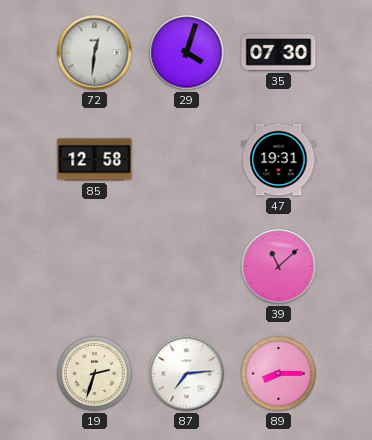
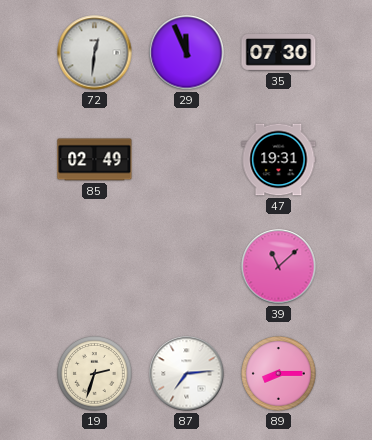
29: 4:03 -> 11:56 (187, 53)
85: 12:58 -> 02:49 (95, 160)
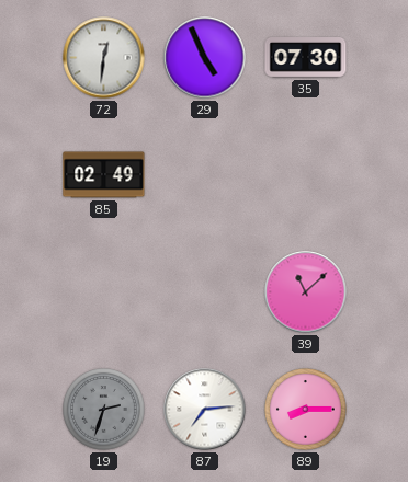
29: 11:56 -> 4:56 (205, 58)
47: 19:31 -> none (279, 160)
19 dial: cream -> grey (104, 410)
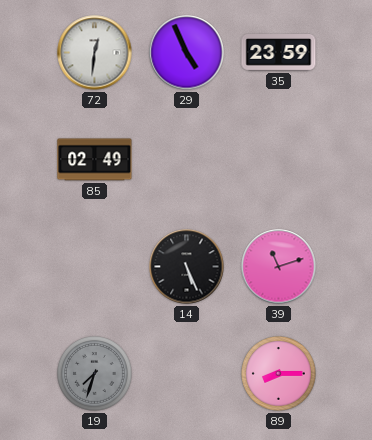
35: 07:30 -> 23:59 (279, 53)
14: none -> 5:26 (187, 267)
39: 11:08 -> 11:12 (279, 267)
19: 2:33 -> 7:33 (95, 374)
87: 7:14 -> none (205, 410)
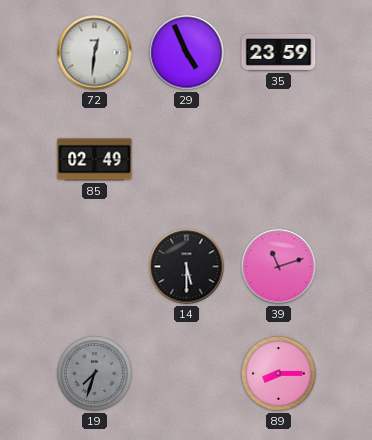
14: 5:26 -> 5:30 (187, 267)
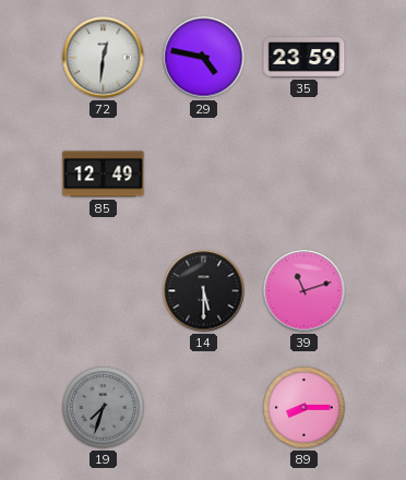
29: 4:56 -> 4:47 (204, 58)
85: 02:49 -> 12:49 (104, 175)
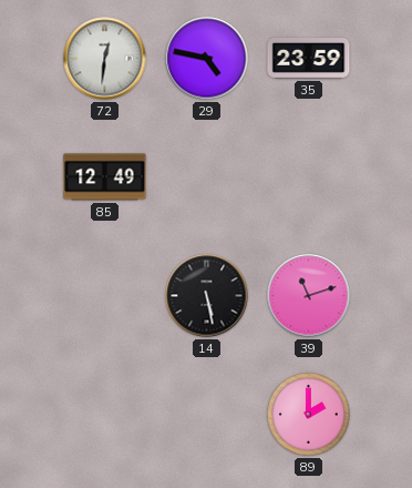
14: 5:30 -> 5:28 (207, 296)
19: 7:33 -> none (104, 408)
89: 8:15 -> 2:00 (309, 415)
